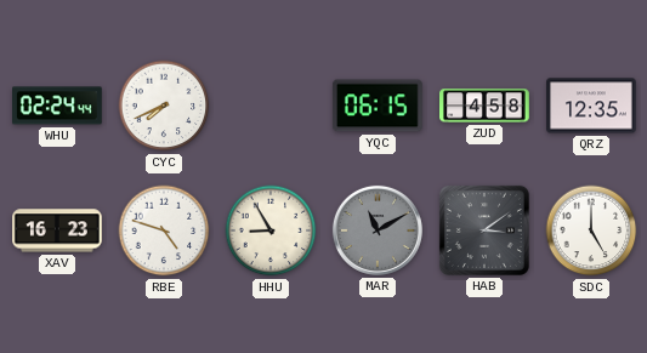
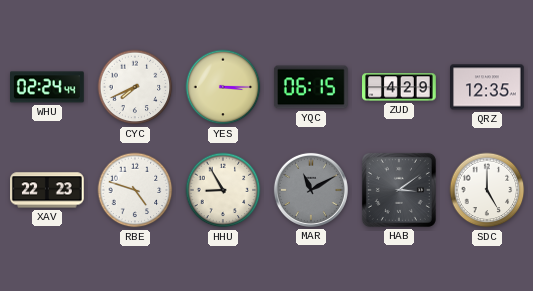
YES: none -> 3:15 (223, 87)
ZUD: 4:58 -> 4:29 (399, 87)
XAV: 16:23 -> 22:23 (48, 190)
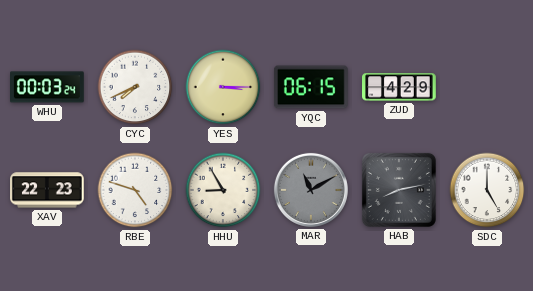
WHU: 02:24 -> 00:03 (48, 87)
QRZ: 12:35 -> none (487, 87)
HAB: 3:09 -> 8:13 (399, 190)
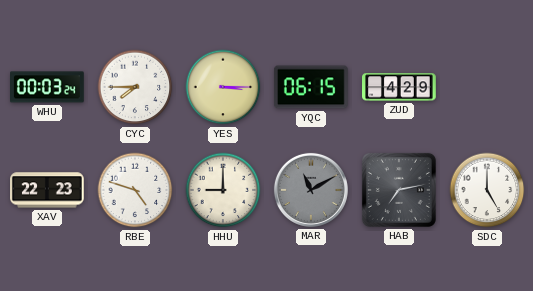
CYC: 7:41 -> 7:45 (135, 87)
HHU: 8:55 -> 9:00 (223, 190)
HAB: 8:13 -> 7:13 (399, 190)
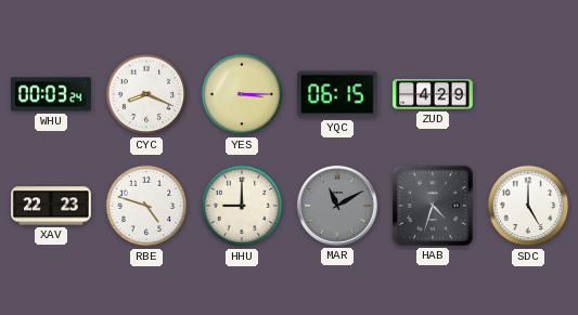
CYC: 7:45 -> 8:19 (146, 94)
HAB: 7:13 -> 4:33 (433, 206)
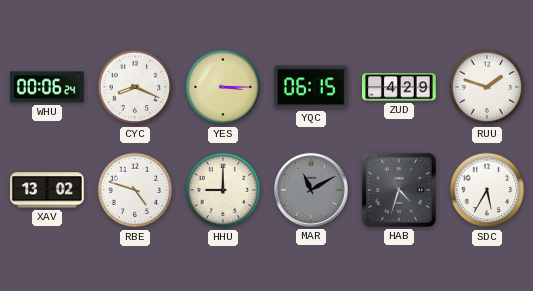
WHU: 00:03 -> 00:06 (48, 87)
RUU: none -> 1:48 (487, 87)
XAV: 22:23 -> 13:02 (48, 190)
SDC: 5:00 -> 5:35 (487, 190)
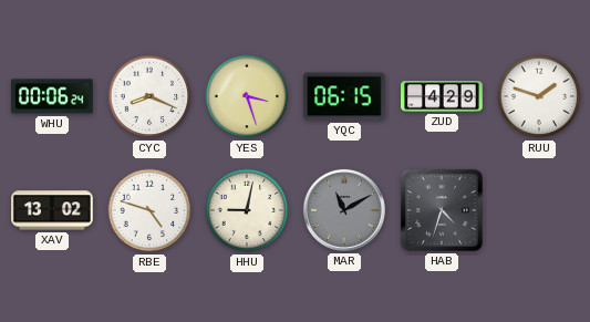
YES: 3:15 -> 3:27 (247, 96)
HHU: 9:00 -> 9:02 (247, 210)
SDC: 5:35 -> none (487, 190)
